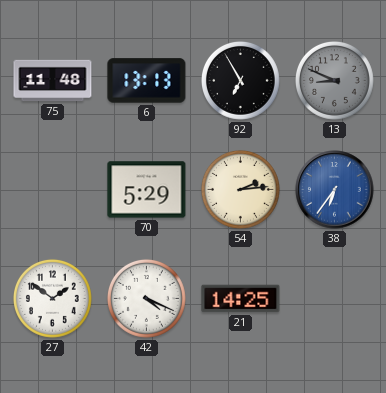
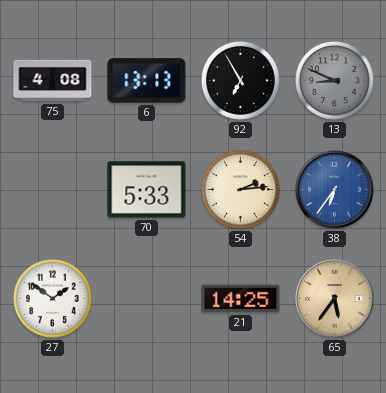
75: 11:48 -> 4:08 (53, 81)
70: 5:29 -> 5:33 (147, 190)
42: 4:19 -> none (146, 298)
65: none -> 5:36 (335, 299)
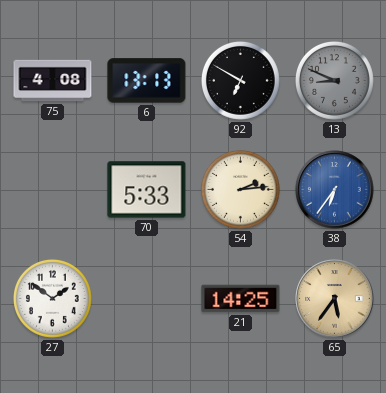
92: 6:55 -> 6:50 (240, 80)
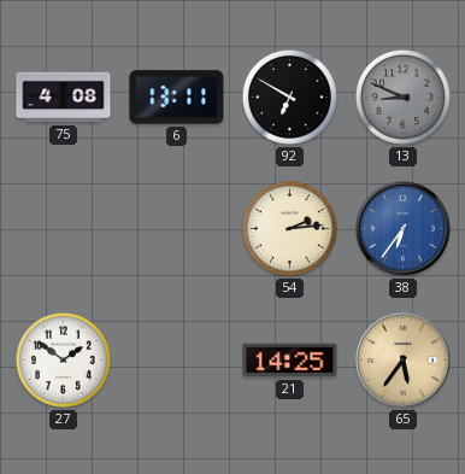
6: 13:13 -> 13:11 (177, 98)
70: 5:33 -> none (147, 190)
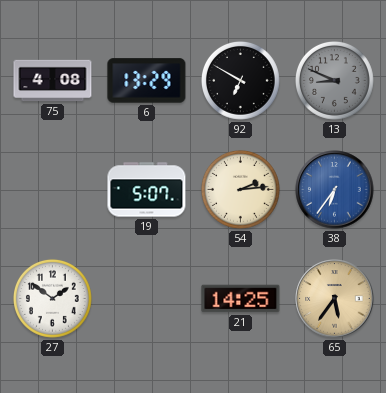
6: 13:11 -> 13:29 (147, 81)
19: none -> 5:07 (147, 190)
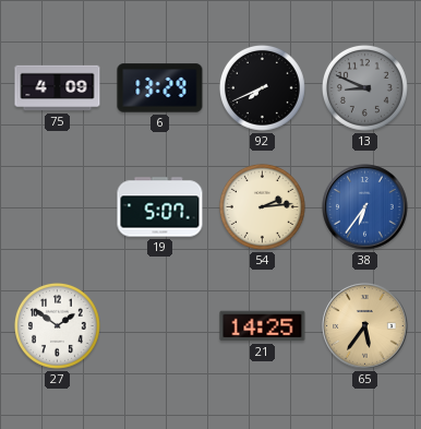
75: 4:08 -> 4:09 (58, 88)
92: 6:50 -> 7:41 (262, 87)
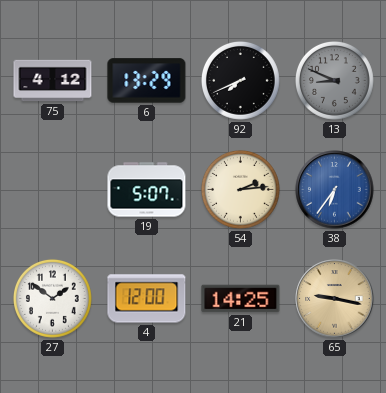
75: 4:09 -> 4:12 (53, 81)
4: none -> 12:00 (147, 299)
65: 5:36 -> 9:17 (335, 299)
